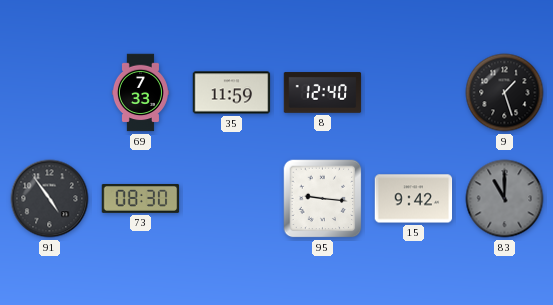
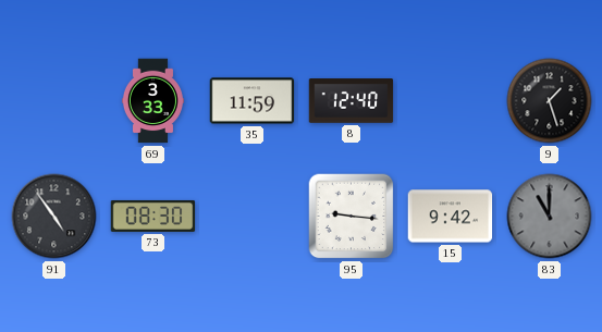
69: 7:33 -> 3:33 (152, 101)
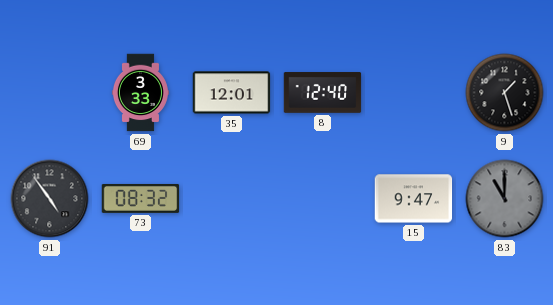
35: 11:59 -> 12:01 (232, 93)
73: 08:30 -> 08:32 (141, 198)
95: 9:16 -> none (352, 217)
15: 9:42 -> 9:47 (414, 199)
